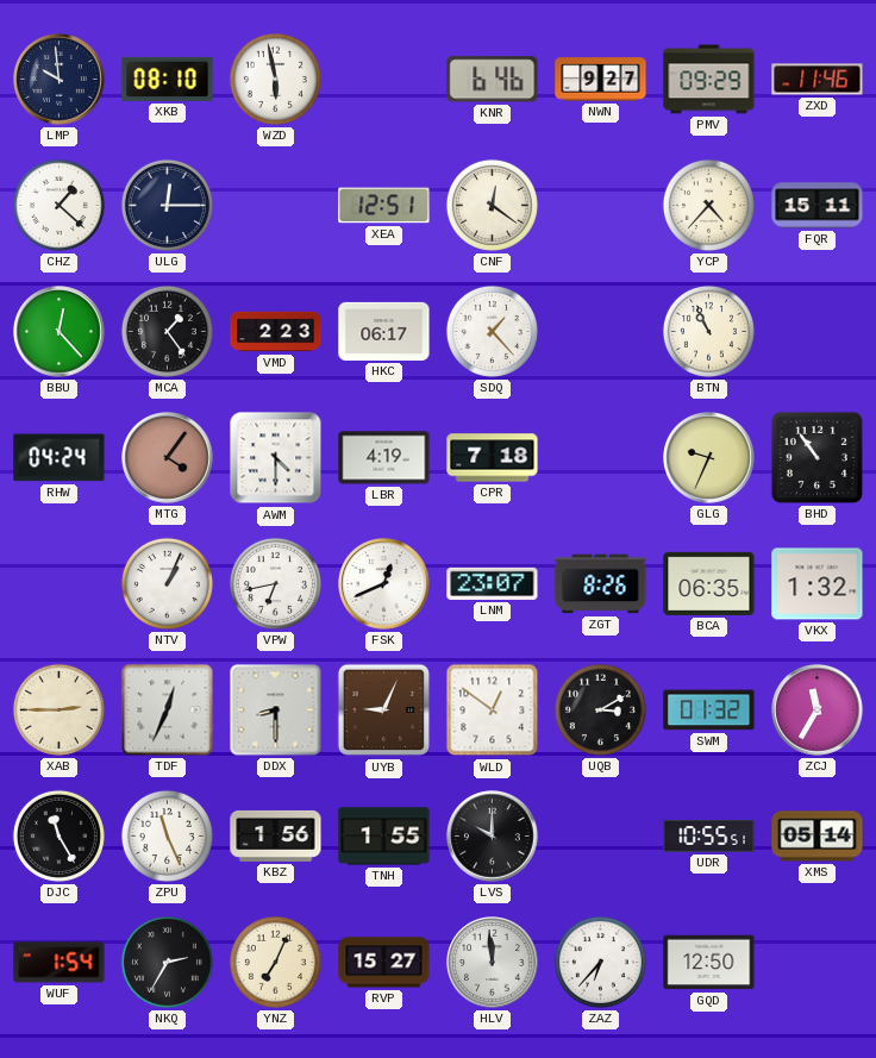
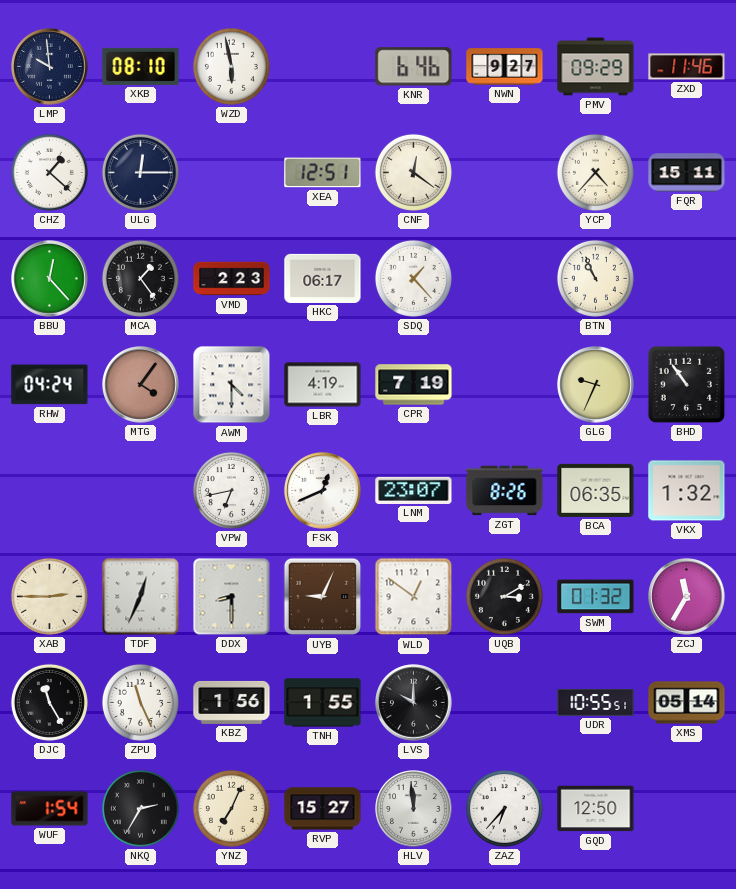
CPR: 7:18 -> 7:19 (414, 385)
NTV: 1:04 -> none (167, 583)
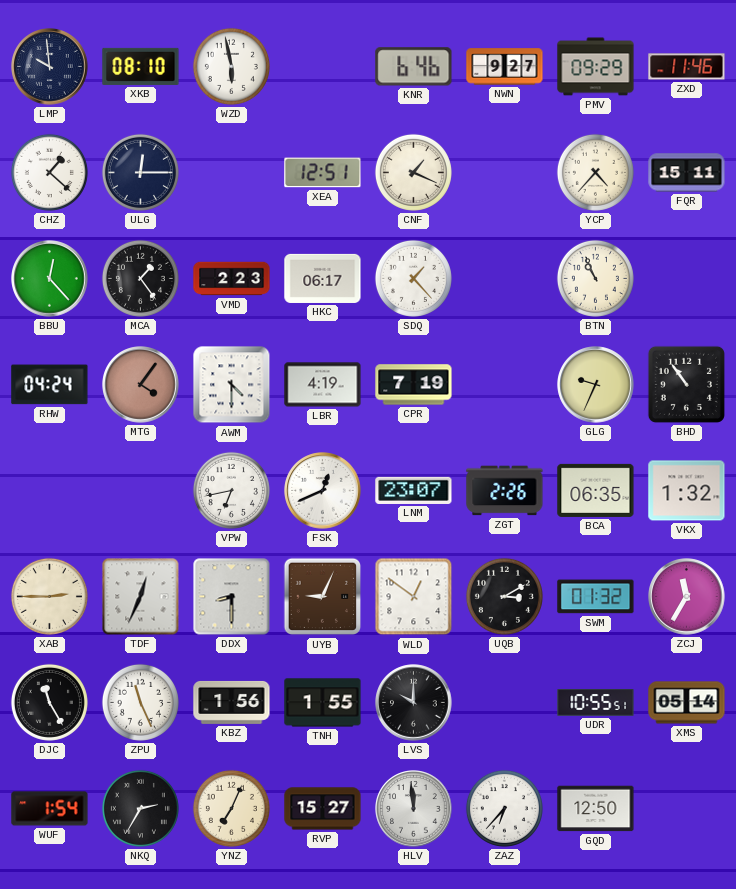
CNF: 12:21 -> 1:19 (413, 172)
ZGT: 8:26 -> 2:26 (505, 491)
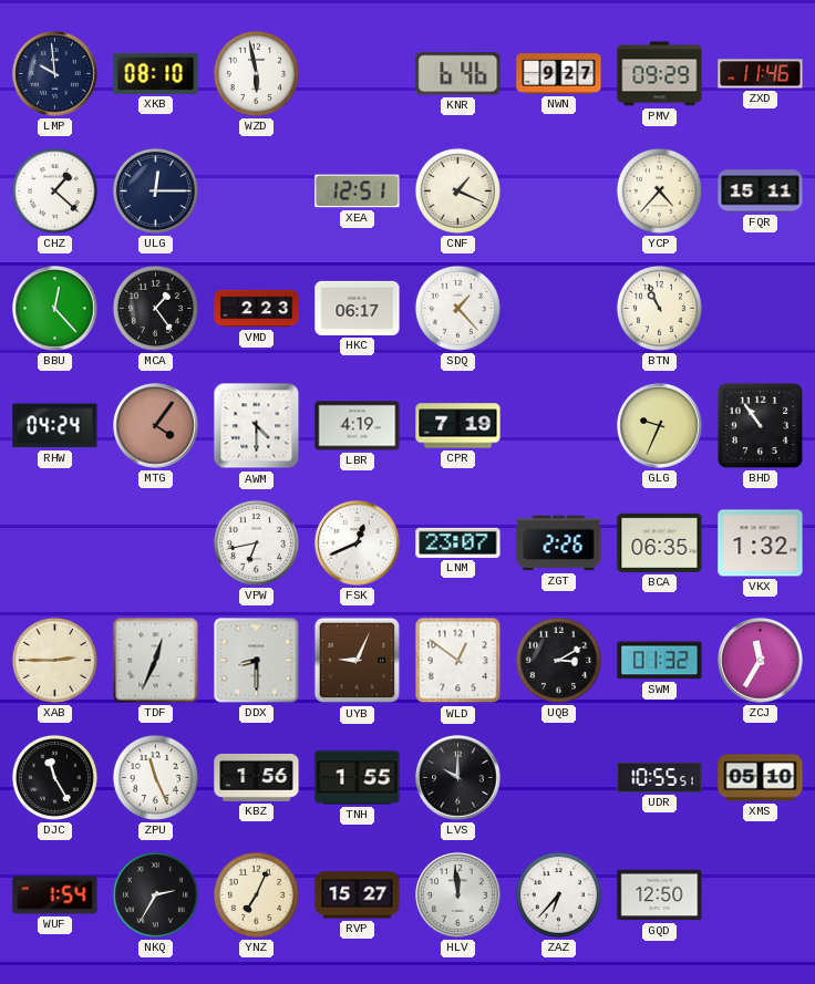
XMS: 05:14 -> 05:10 (761, 778)
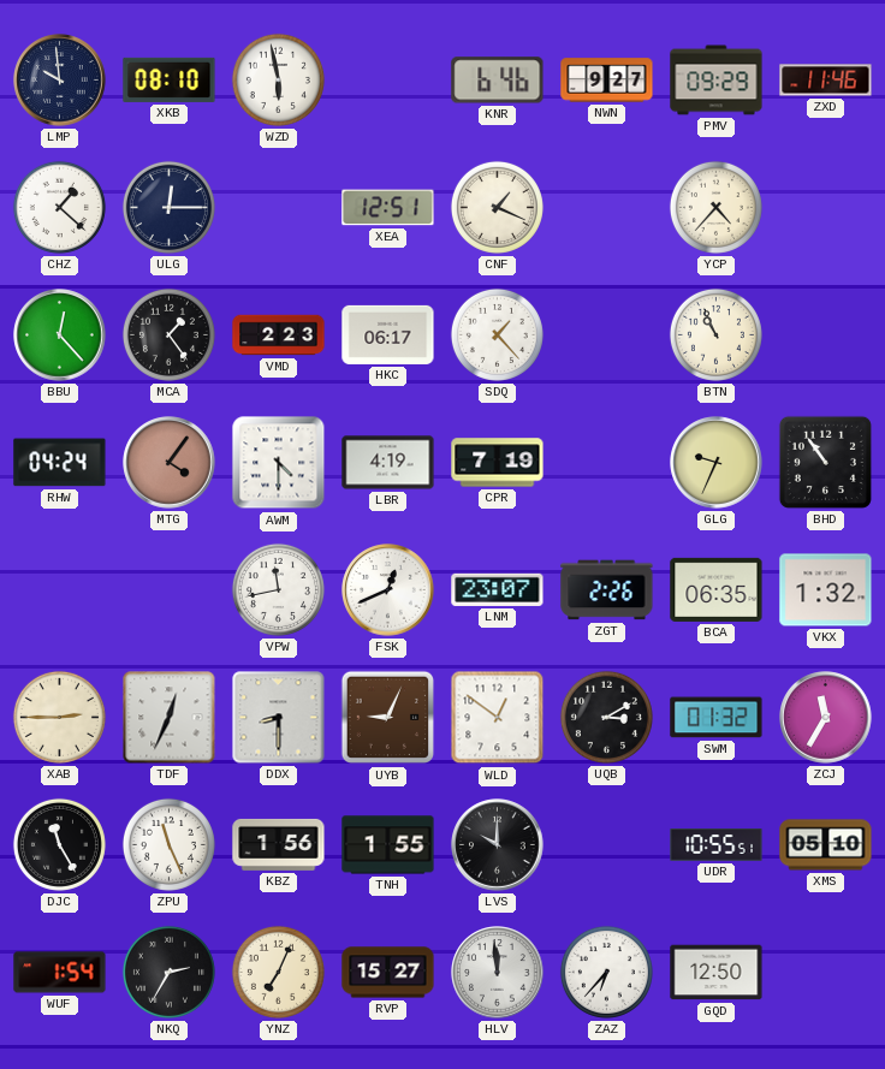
FQR: 15:11 -> none (761, 191)
VPW: 6:43 -> 11:43 (278, 589)
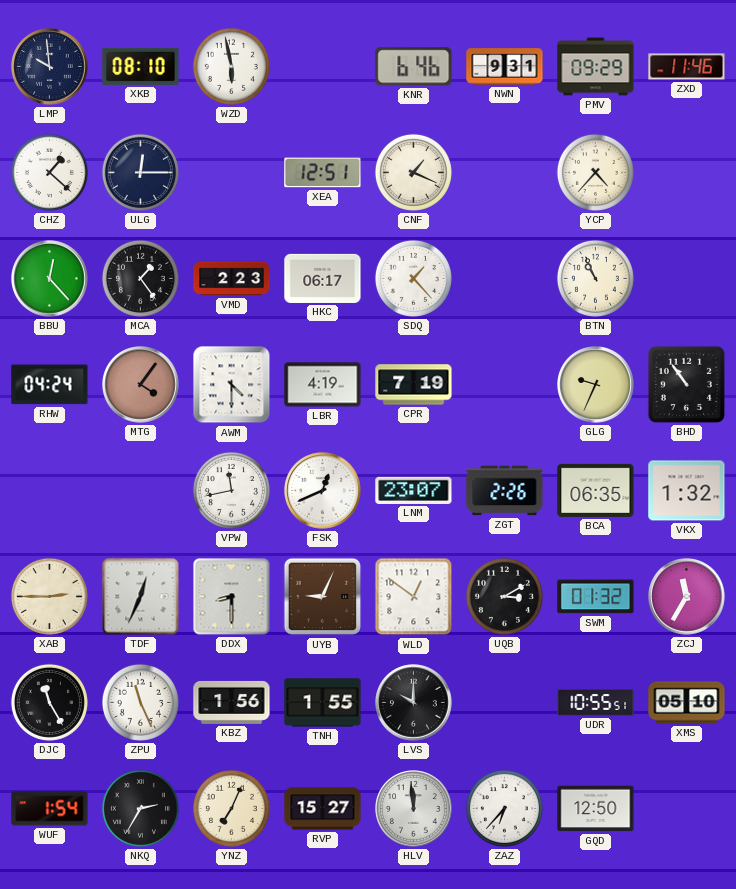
NWN: 9:27 -> 9:31 (505, 67)
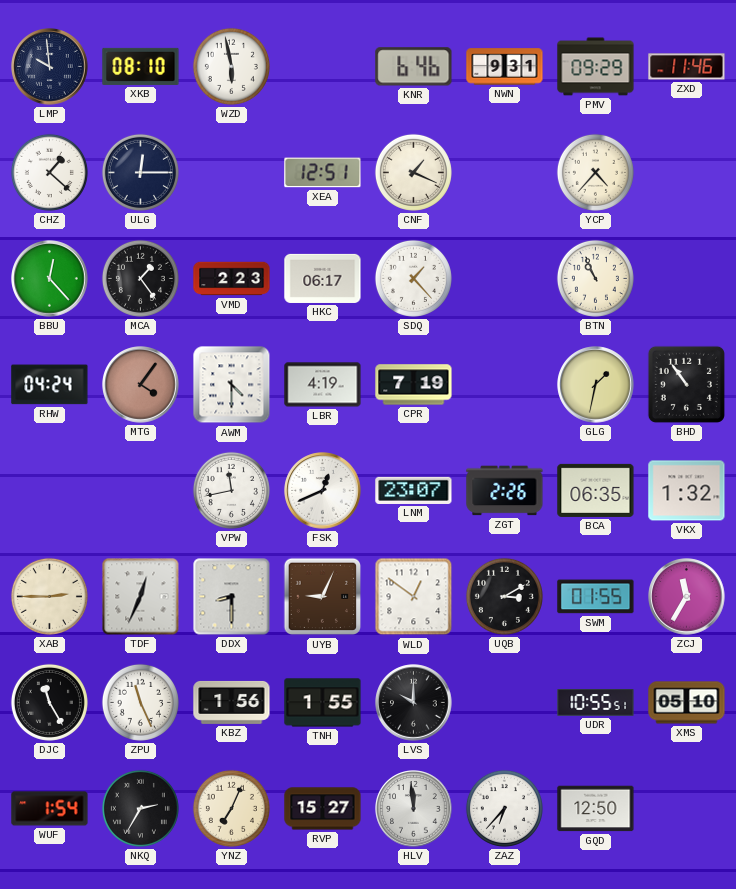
GLG: 9:34 -> 1:32 (596, 385)
SWM: 01:32 -> 01:55 (596, 597)
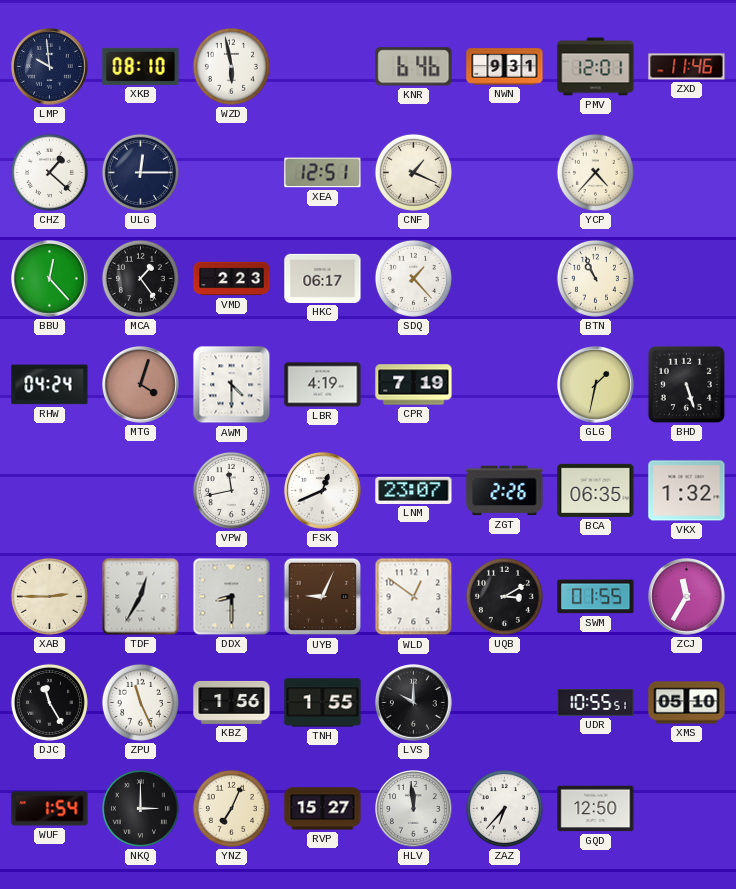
PMV: 09:29 -> 12:01 (596, 67)
MTG: 4:06 -> 4:03 (141, 385)
BHD: 10:54 -> 5:27 (686, 384)
TDF: 12:34 -> 12:35 (141, 597)
NKQ: 2:35 -> 3:00 (140, 808)
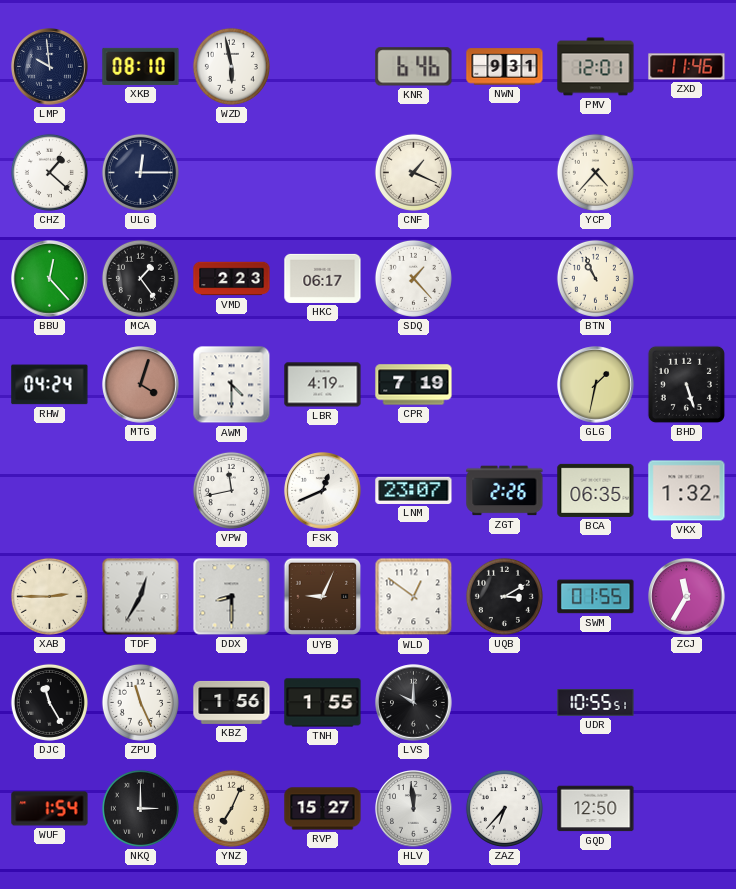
XEA: 12:51 -> none (323, 173)
XMS: 05:10 -> none (687, 703)
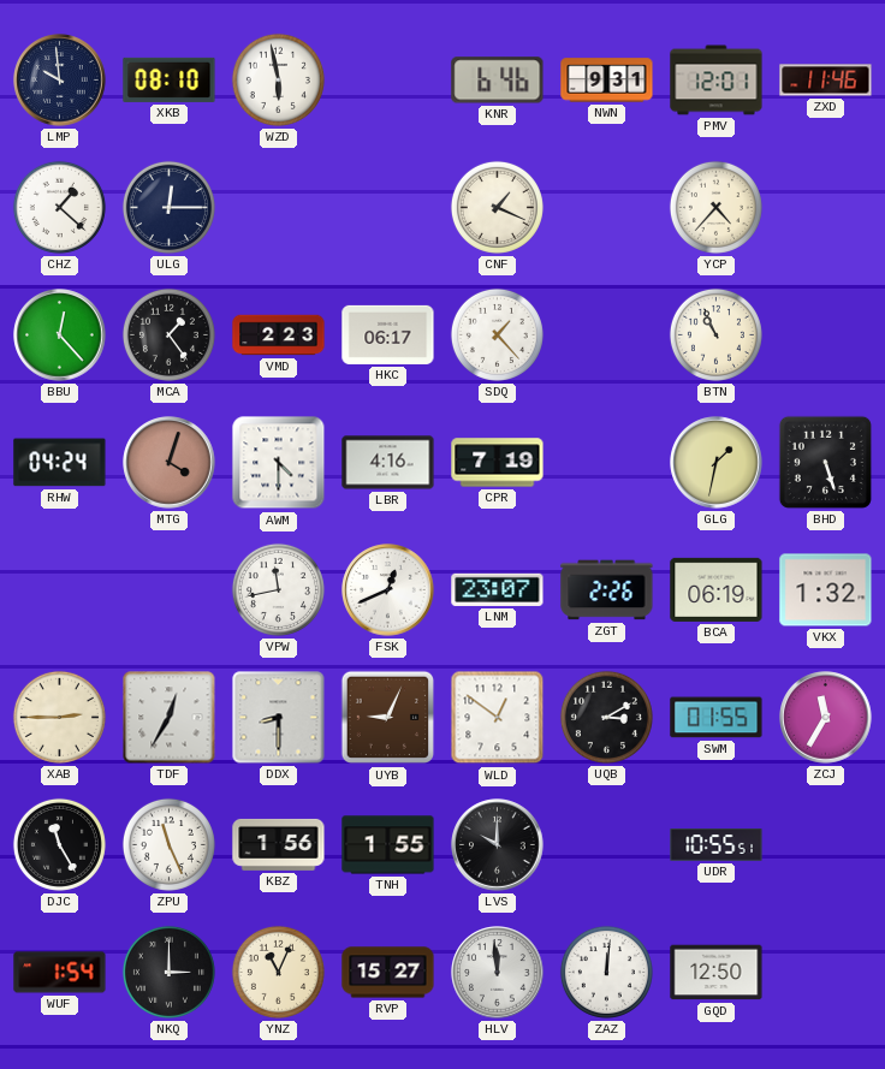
LBR: 4:19 -> 4:16 (388, 463)
BCA: 06:35 -> 06:19 (717, 589)
YNZ: 7:04 -> 11:04 (278, 972)
ZAZ: 6:37 -> 12:01 (606, 972)
